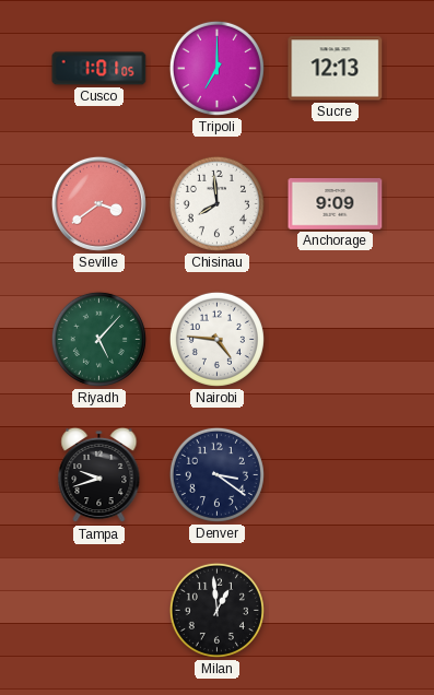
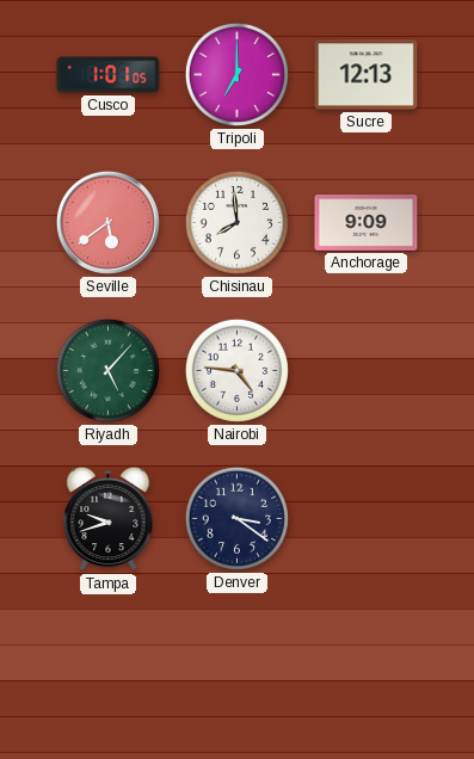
Seville: 3:39 -> 5:39 (107, 222)
Milan: 12:59 -> none (216, 610)
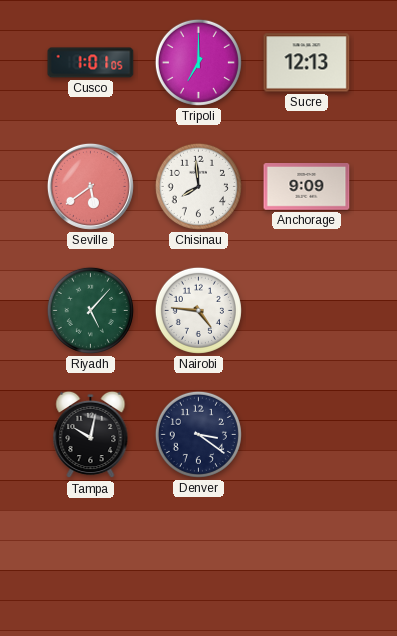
Tampa: 9:42 -> 10:02 (91, 435)
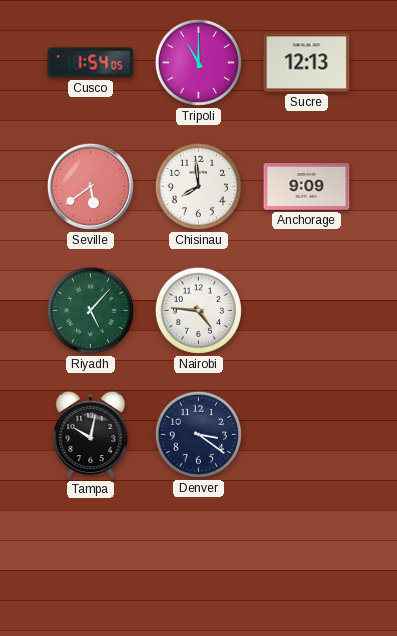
Cusco: 1:01 -> 1:54 (91, 63)
Tripoli: 7:00 -> 11:00 (198, 62)
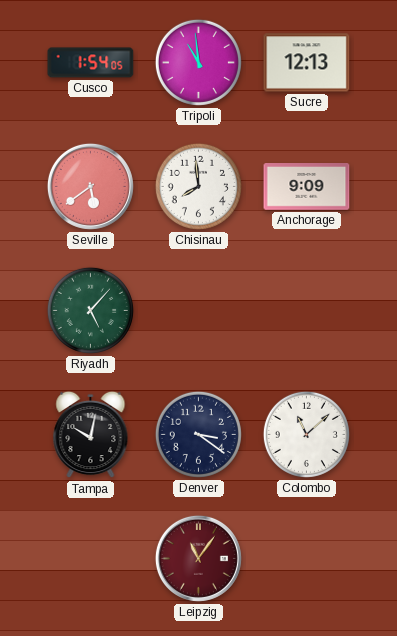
Tripoli: 11:00 -> 10:59 (198, 62)
Nairobi: 4:46 -> none (198, 310)
Colombo: none -> 11:08 (306, 434)
Leipzig: none -> 11:06 (198, 558)
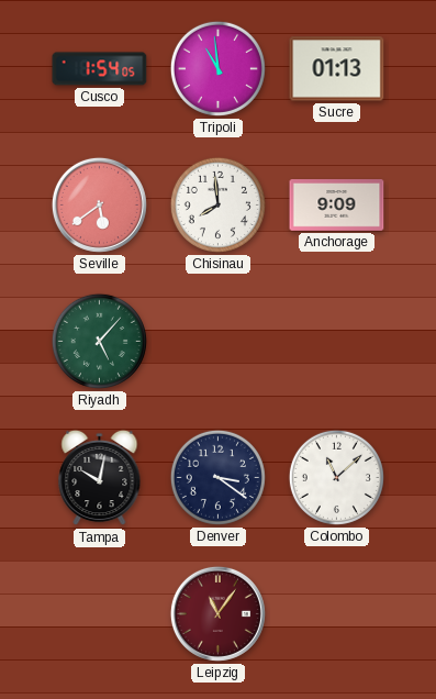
Sucre: 12:13 -> 01:13 (337, 69)
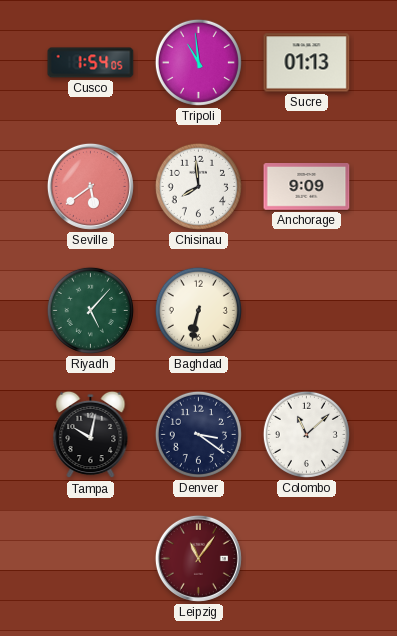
Baghdad: none -> 6:32 (198, 310)
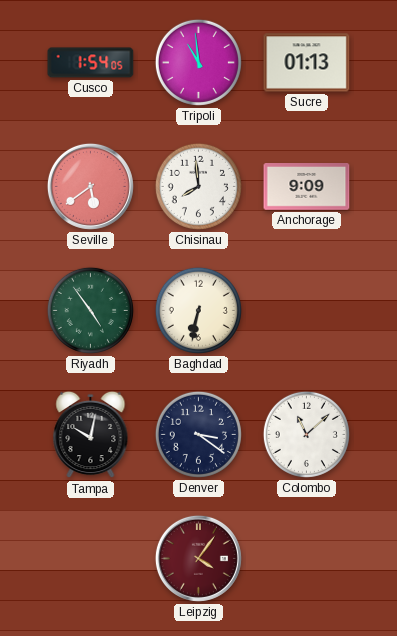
Riyadh: 5:07 -> 4:54 (90, 310)
Leipzig: 11:06 -> 4:06 (198, 558)
